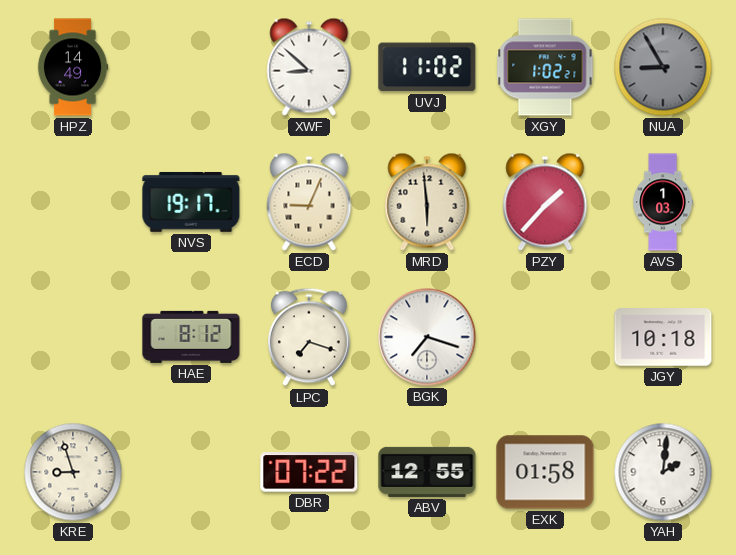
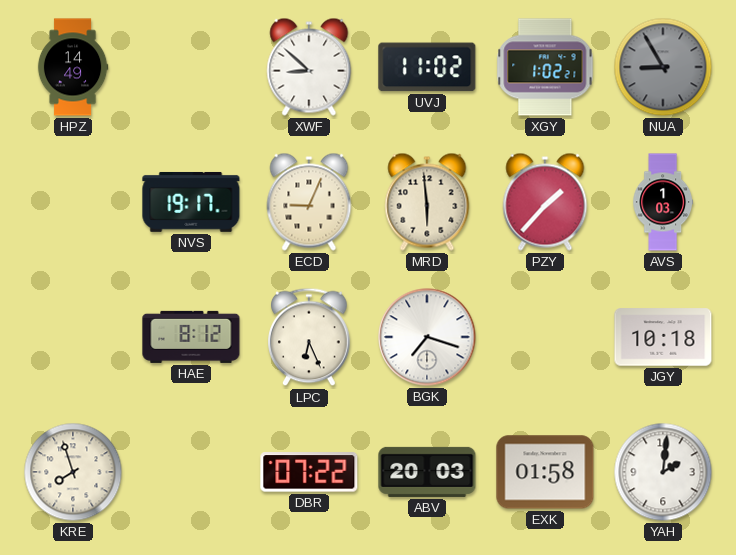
LPC: 7:18 -> 6:26 (310, 337)
KRE: 8:57 -> 7:57 (73, 472)
ABV: 12:55 -> 20:03 (427, 472)
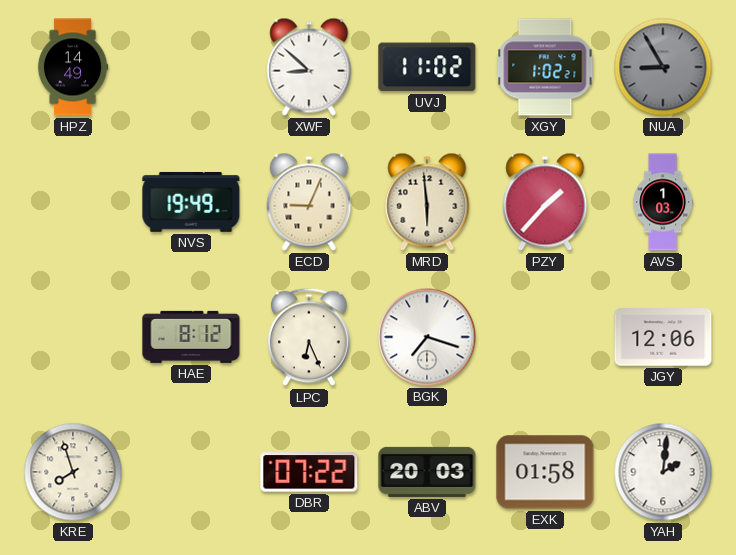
NVS: 19:17 -> 19:49 (191, 202)
JGY: 10:18 -> 12:06 (663, 337)
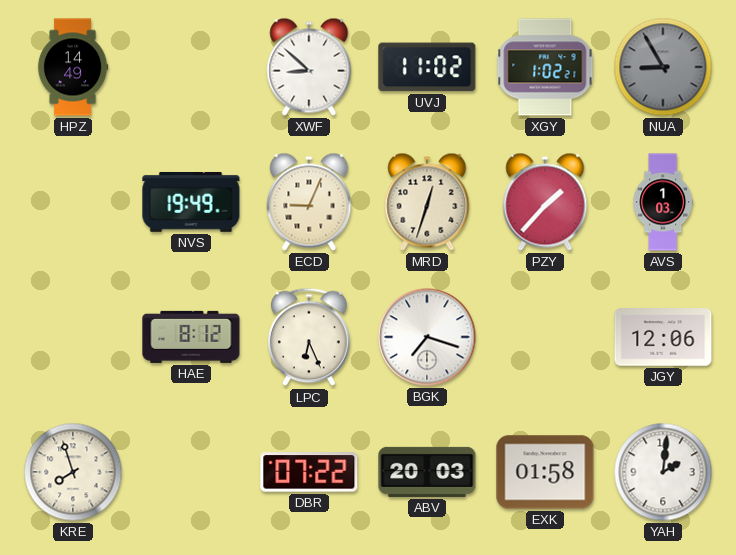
MRD: 5:59 -> 12:33 (427, 202)
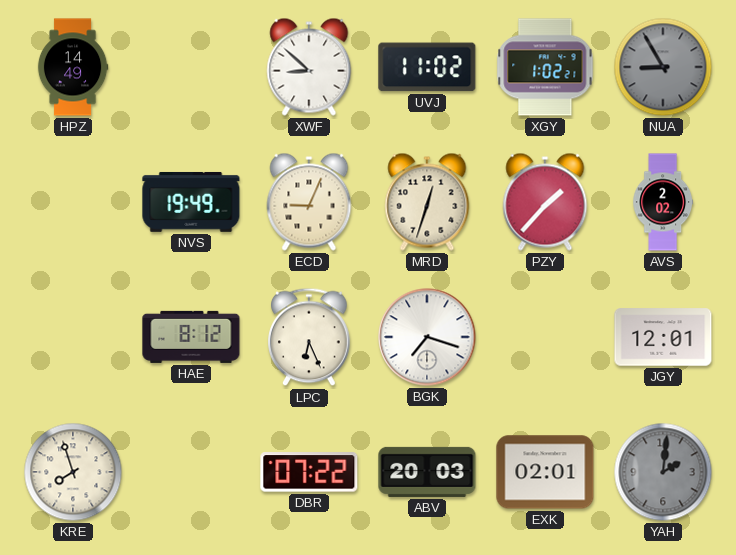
AVS: 1:03 -> 2:02 (663, 202)
JGY: 12:06 -> 12:01 (663, 337)
EXK: 01:58 -> 02:01 (545, 472)
YAH dial: white -> grey (663, 472)
